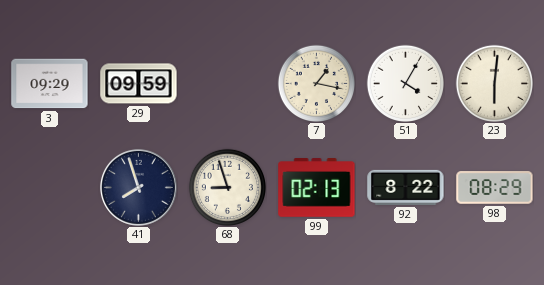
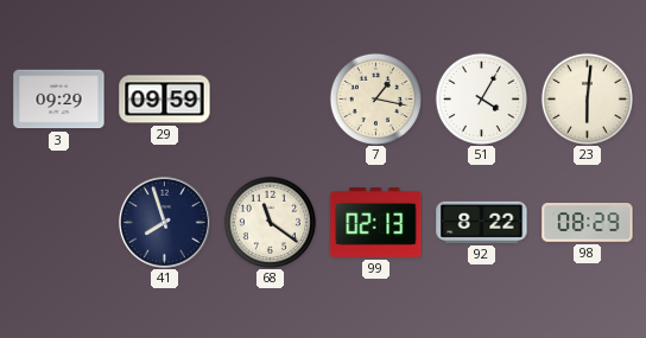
68: 8:57 -> 11:21 (270, 222)
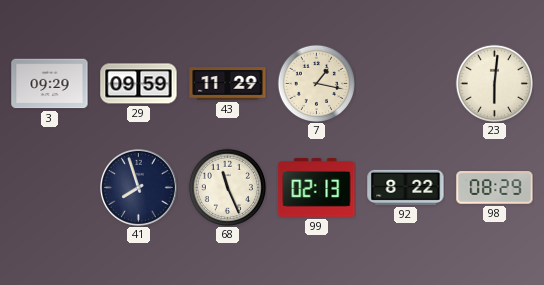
43: none -> 11:29 (228, 84)
51: 4:05 -> none (481, 98)
68: 11:21 -> 11:26 (227, 187)
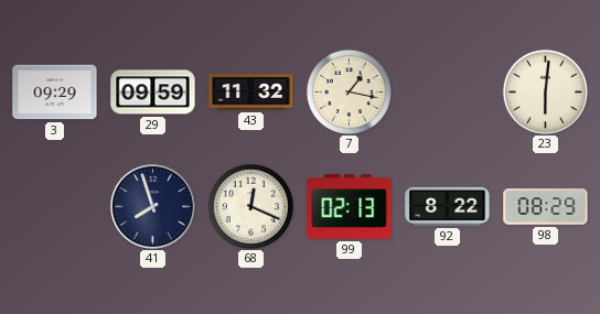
43: 11:29 -> 11:32 (251, 93)
68: 11:26 -> 12:19 (250, 206)
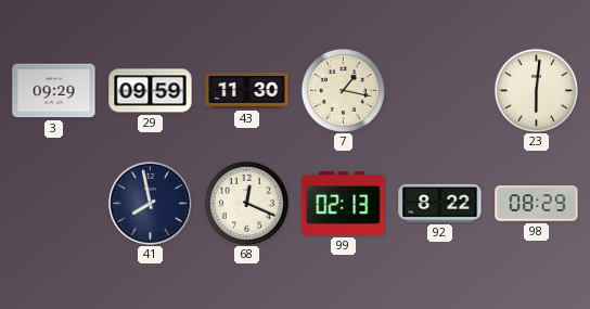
43: 11:32 -> 11:30 (247, 91)
41: 7:57 -> 7:58 (150, 203)
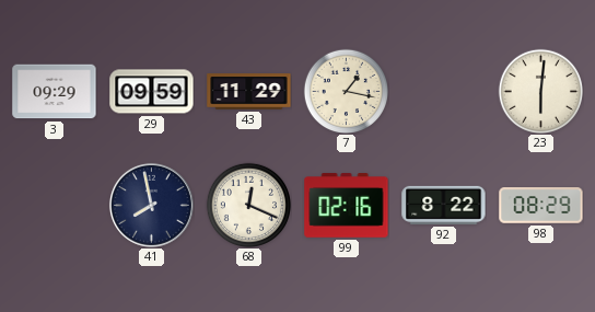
43: 11:30 -> 11:29 (249, 92)
99: 02:13 -> 02:16 (347, 206)
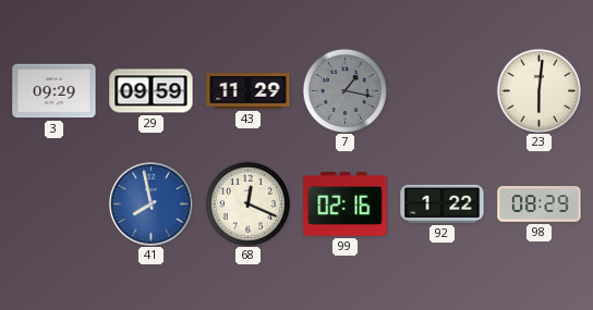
7 dial: cream -> grey (344, 90)
41 dial: navy -> blue (150, 203)
92: 8:22 -> 1:22 (443, 203)
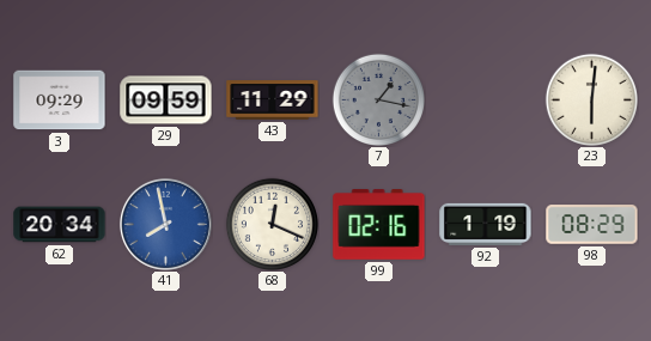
62: none -> 20:34 (60, 225)
92: 1:22 -> 1:19 (486, 224)
